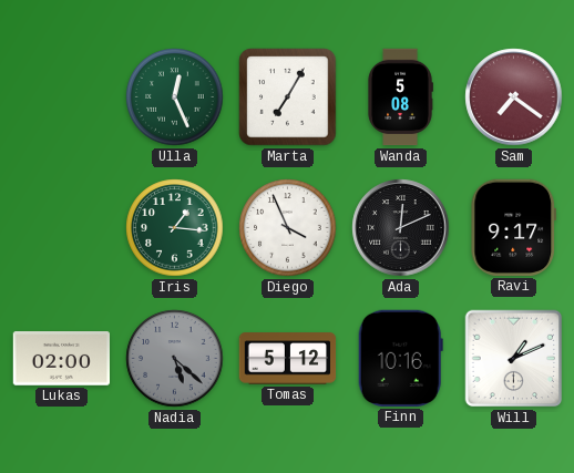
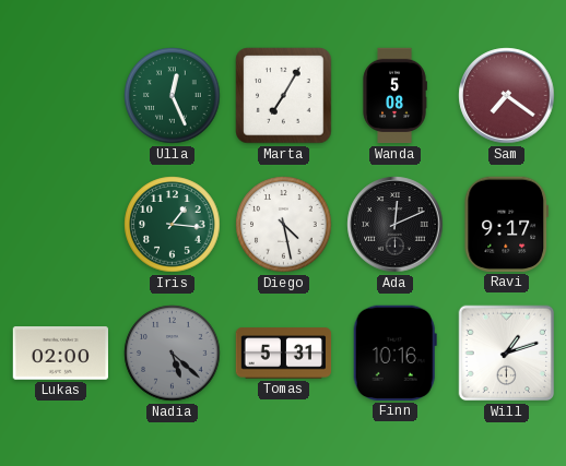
Diego: 3:56 -> 4:28 (284, 225)
Tomas: 5:12 -> 5:31 (284, 354)
Will: 1:11 -> 1:12 (507, 354)
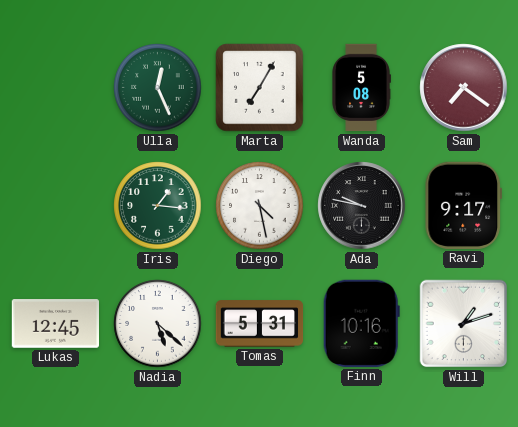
Ada: 12:11 -> 9:47 (362, 206)
Lukas: 02:00 -> 12:45 (55, 324)
Nadia dial: grey -> white (158, 324)
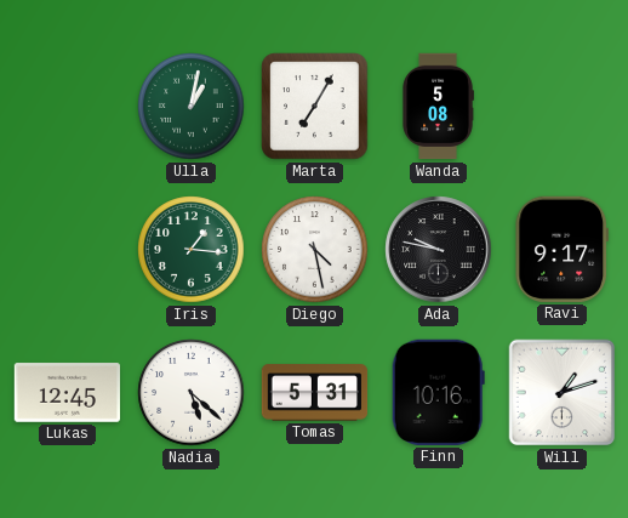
Ulla: 12:26 -> 1:02 (192, 107)
Sam: 7:21 -> none (464, 88)
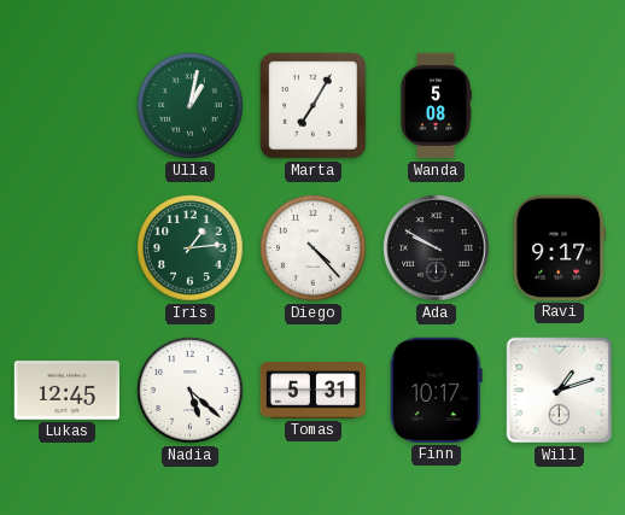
Iris: 1:16 -> 1:14 (191, 248)
Diego: 4:28 -> 4:23 (314, 248)
Ada: 9:47 -> 9:50 (437, 248)
Finn: 10:16 -> 10:17 (436, 390)
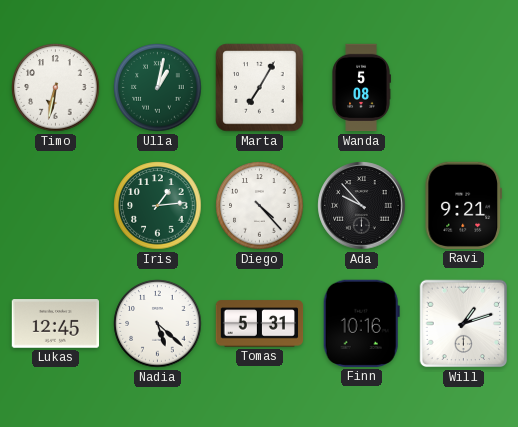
Timo: none -> 6:32 (56, 88)
Ada: 9:50 -> 9:53 (362, 206)
Ravi: 9:17 -> 9:21 (463, 205)
Finn: 10:17 -> 10:16 (361, 323)
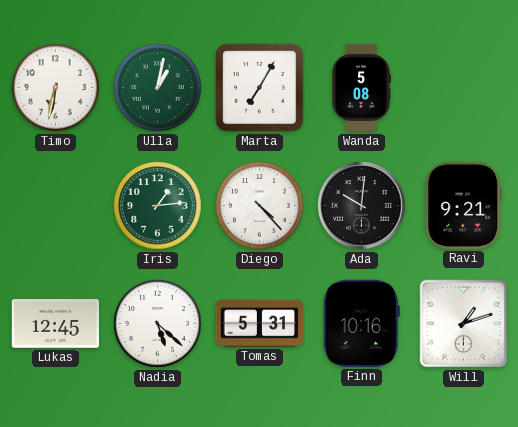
Ada: 9:53 -> 10:01 (362, 206)
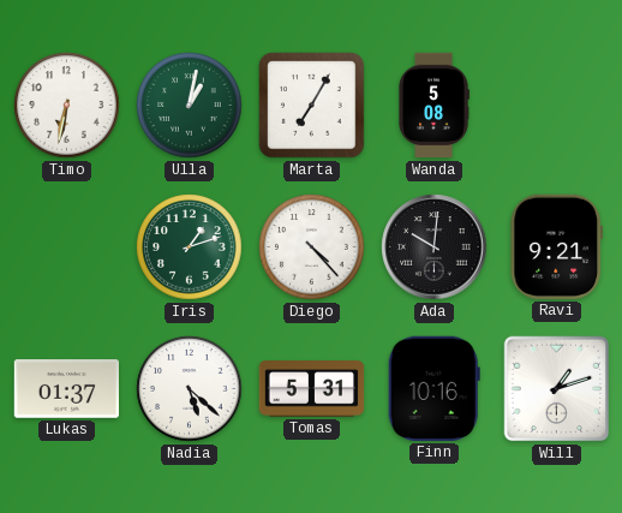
Iris: 1:14 -> 1:12 (190, 247)
Lukas: 12:45 -> 01:37 (66, 389)
